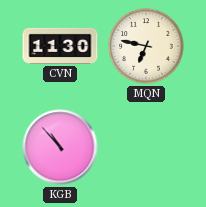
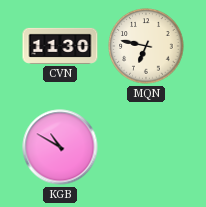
KGB: 10:53 -> 10:50 (60, 147)
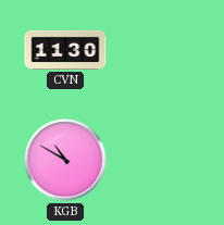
MQN: 6:47 -> none (146, 46)
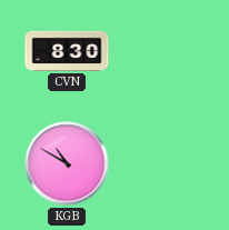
CVN: 11:30 -> 8:30 (67, 51)
